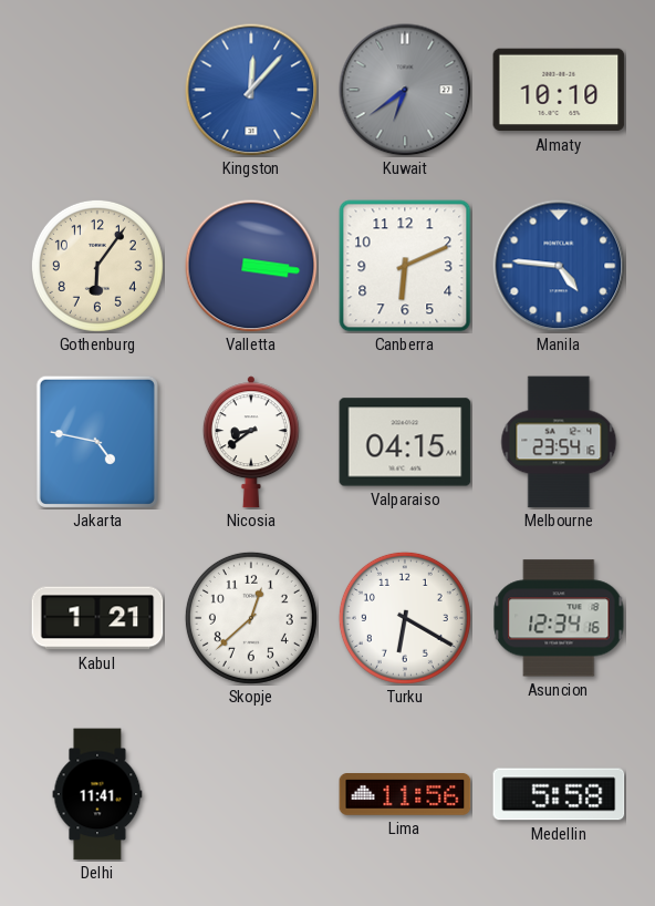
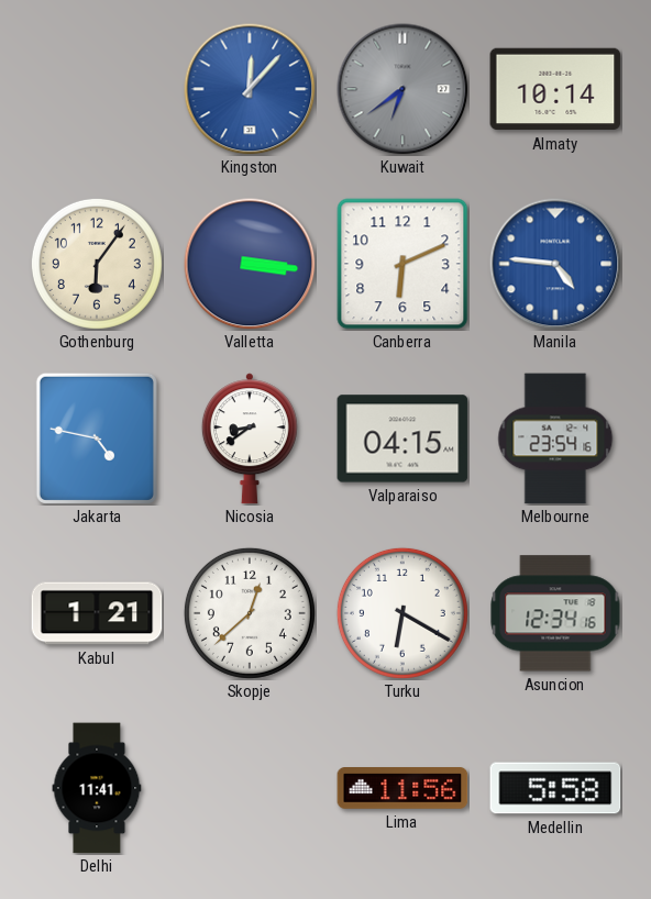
Almaty: 10:10 -> 10:14 (555, 89)
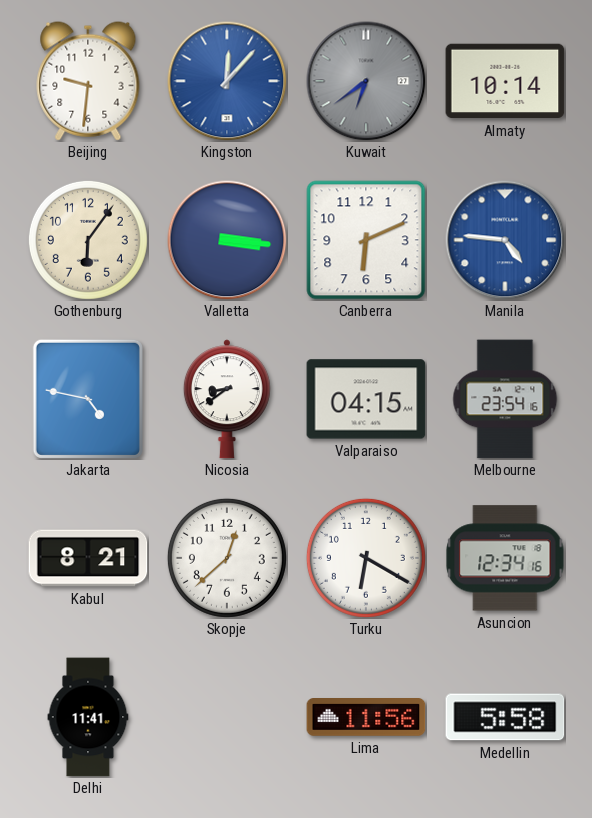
Beijing: none -> 9:31 (88, 81)
Kabul: 1:21 -> 8:21 (88, 558)
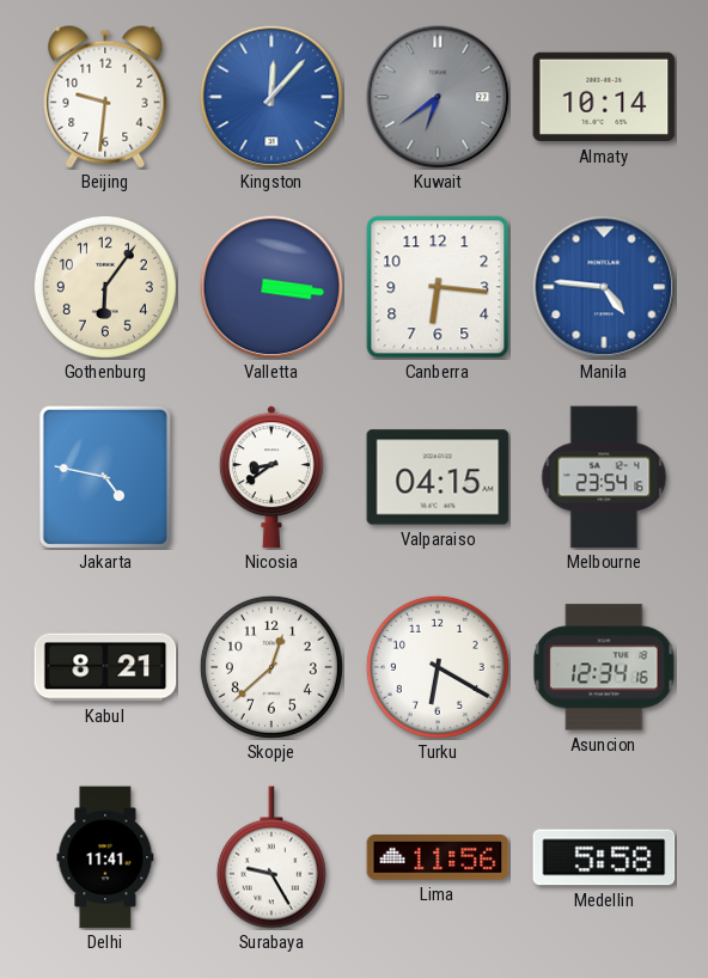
Canberra: 6:11 -> 6:16 (438, 287)
Surabaya: none -> 9:25 (271, 857)
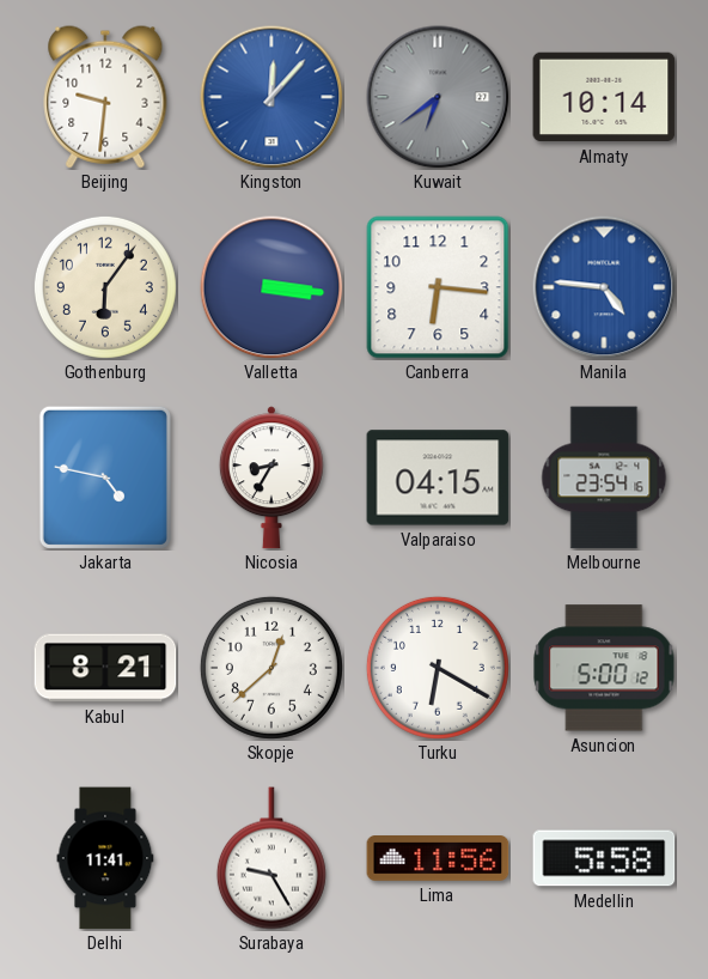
Nicosia: 8:39 -> 8:35 (271, 478)
Asuncion: 12:34 -> 5:00 (604, 668)
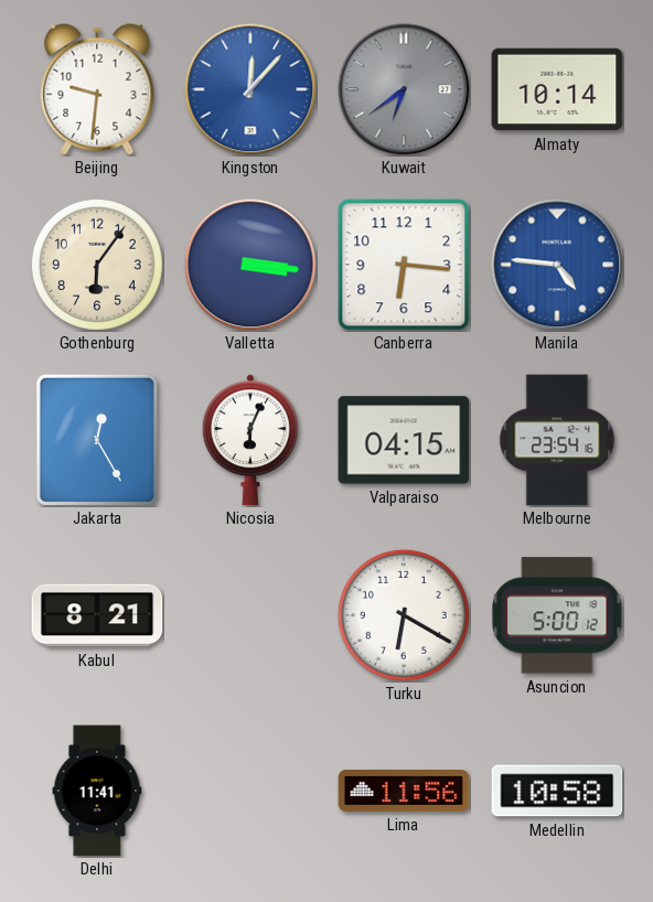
Jakarta: 4:47 -> 12:25 (97, 440)
Nicosia: 8:35 -> 6:04 (250, 440)
Skopje: 12:38 -> none (271, 668)
Surabaya: 9:25 -> none (271, 858)
Medellin: 5:58 -> 10:58 (557, 791)
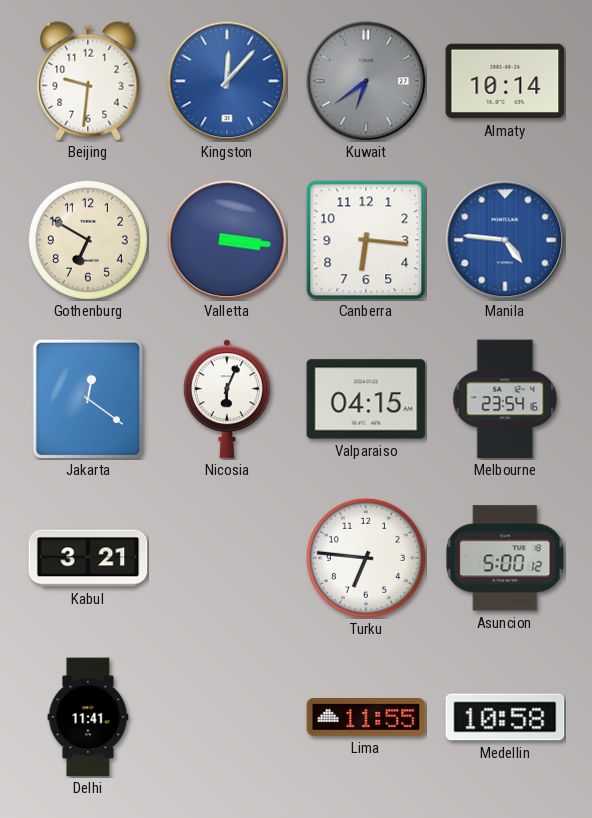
Gothenburg: 6:06 -> 6:50 (88, 240)
Jakarta: 12:25 -> 12:21 (88, 399)
Kabul: 8:21 -> 3:21 (88, 558)
Turku: 6:20 -> 6:46 (366, 558)
Lima: 11:56 -> 11:55 (366, 718)
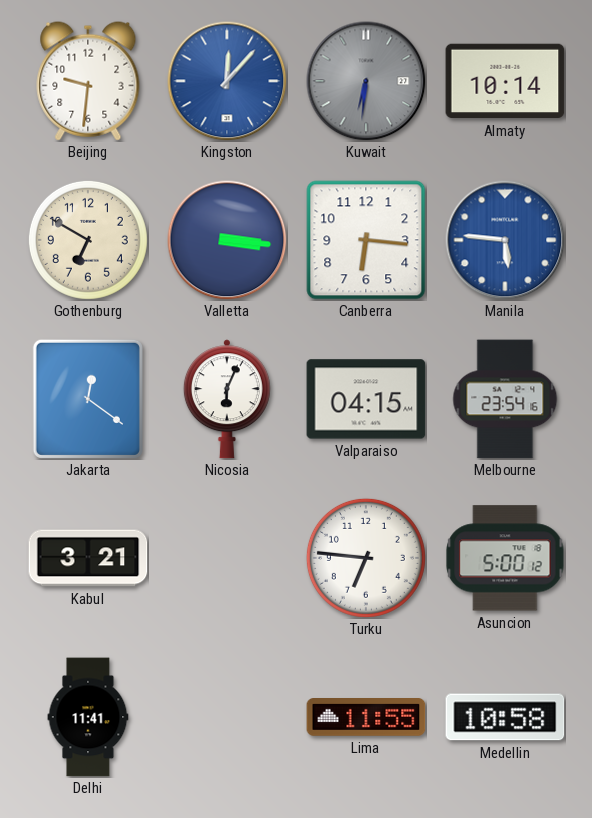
Kuwait: 6:39 -> 6:31 (366, 81)
Manila: 4:46 -> 5:46 (505, 240)
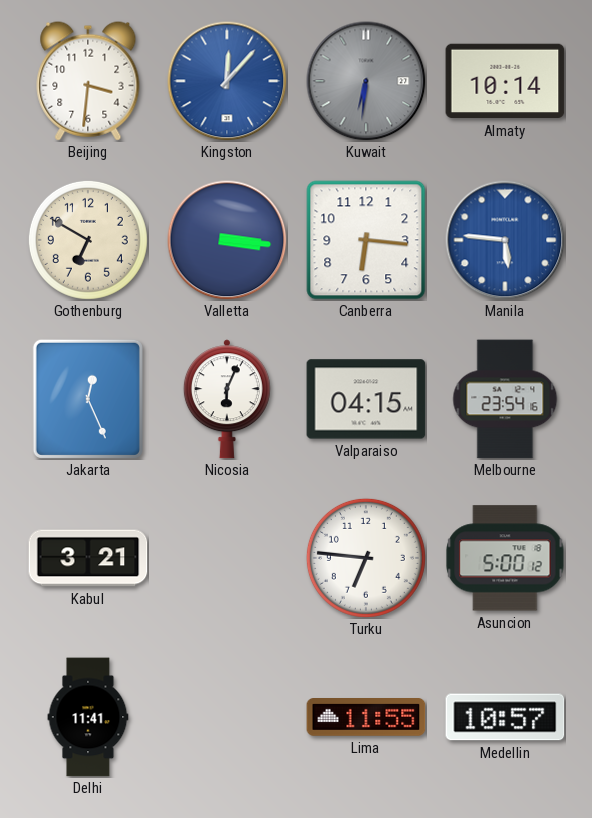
Beijing: 9:31 -> 3:31 (88, 81)
Jakarta: 12:21 -> 12:26 (88, 399)
Medellin: 10:58 -> 10:57 (505, 717)
